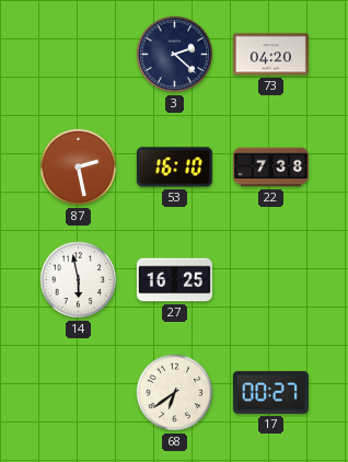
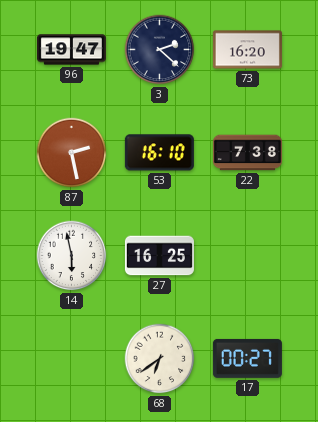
96: none -> 19:47 (71, 50)
73: 04:20 -> 16:20 (247, 50)
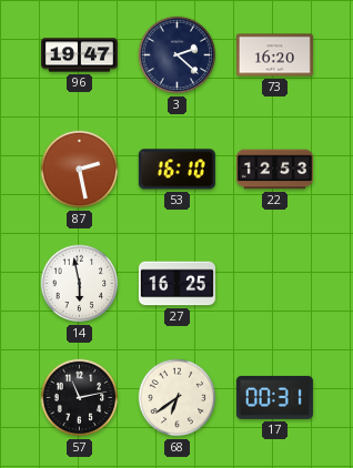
22: 7:38 -> 12:53 (274, 170)
57: none -> 11:13 (80, 398)
17: 00:27 -> 00:31 (274, 397)
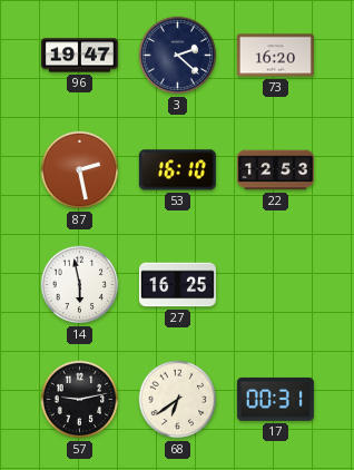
57: 11:13 -> 9:13 (80, 400)
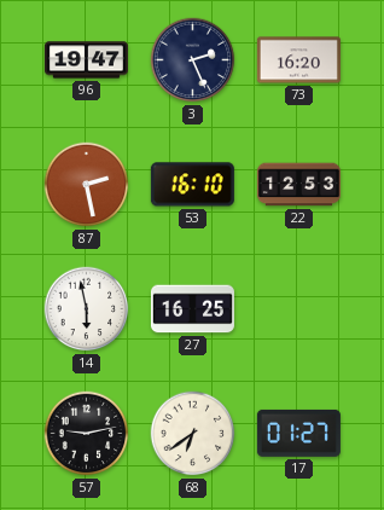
3: 2:22 -> 2:26 (193, 60)
17: 00:31 -> 01:27 (298, 433)
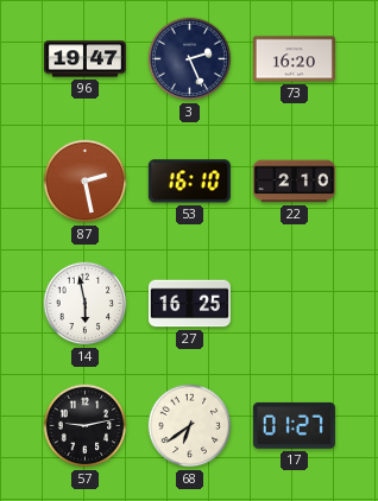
22: 12:53 -> 2:10 (294, 182)
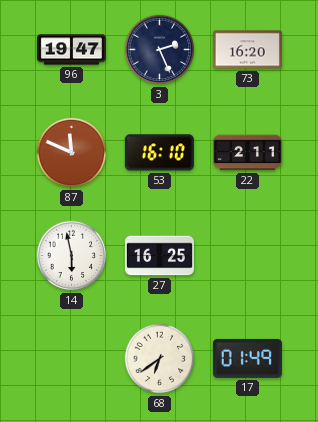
87: 2:28 -> 11:49 (72, 153)
22: 2:10 -> 2:11 (247, 153)
57: 9:13 -> none (86, 426)
17: 01:27 -> 01:49 (247, 358)
